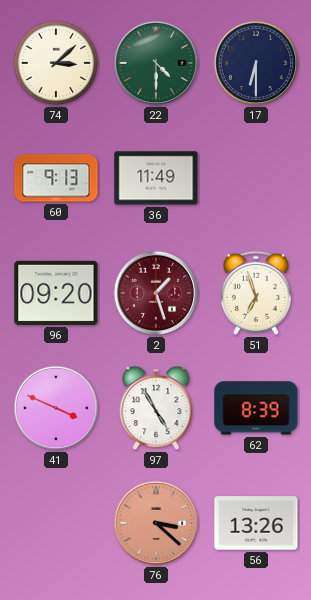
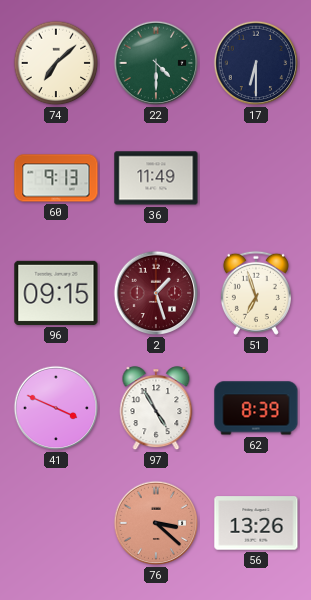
74: 3:08 -> 7:08 (56, 63)
96: 09:20 -> 09:15 (56, 293)
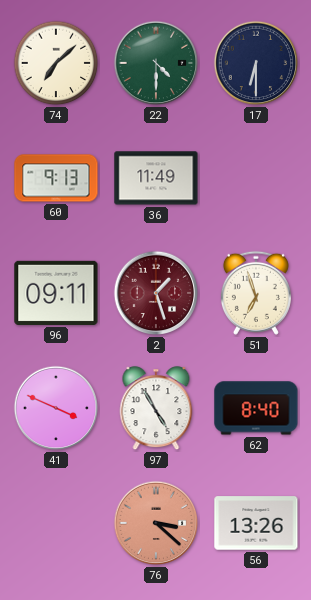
96: 09:15 -> 09:11 (56, 293)
62: 8:39 -> 8:40 (256, 408)
